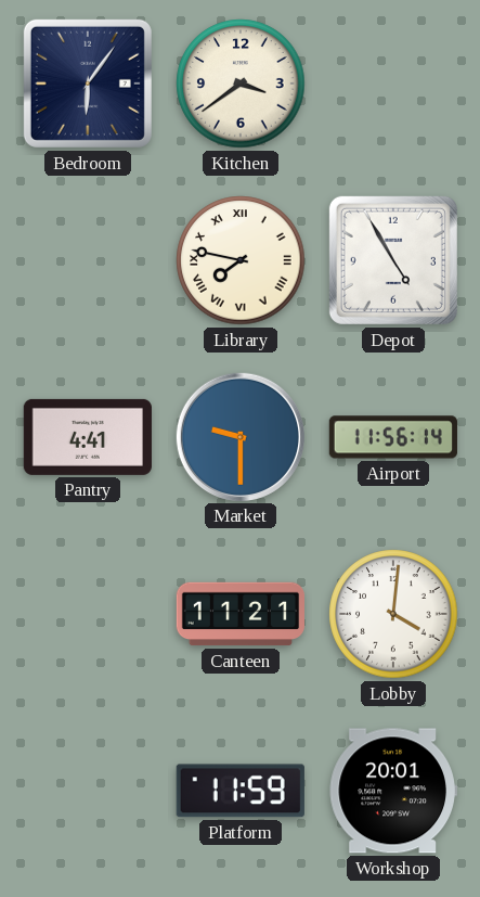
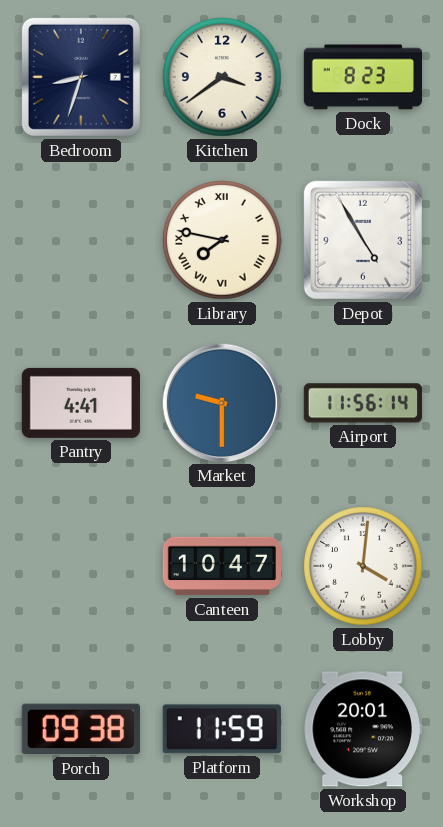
Bedroom: 6:06 -> 8:33 (81, 77)
Dock: none -> 8:23 (362, 77)
Canteen: 11:21 -> 10:47 (221, 566)
Porch: none -> 09:38 (81, 729)
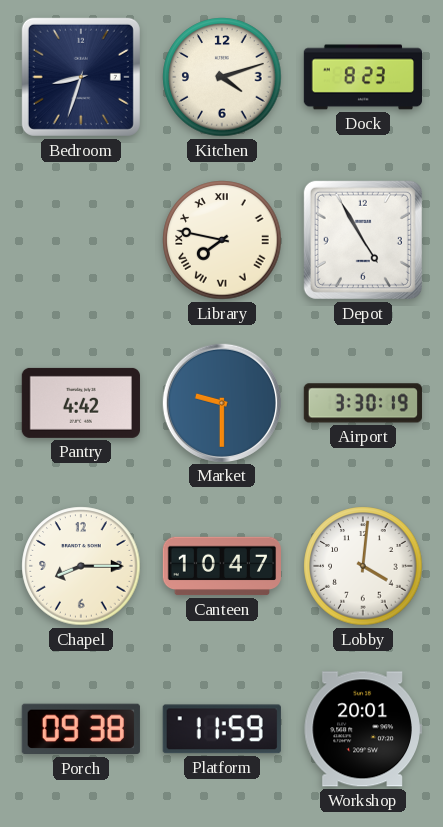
Kitchen: 3:39 -> 4:12 (222, 77)
Pantry: 4:41 -> 4:42 (81, 403)
Airport: 11:56 -> 3:30 (363, 403)
Chapel: none -> 8:15 (81, 566)
